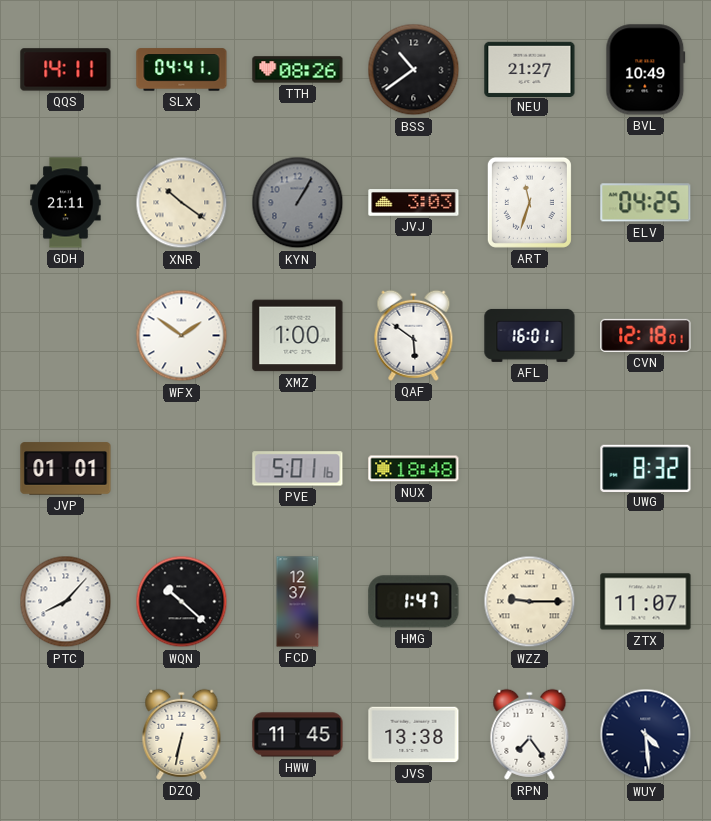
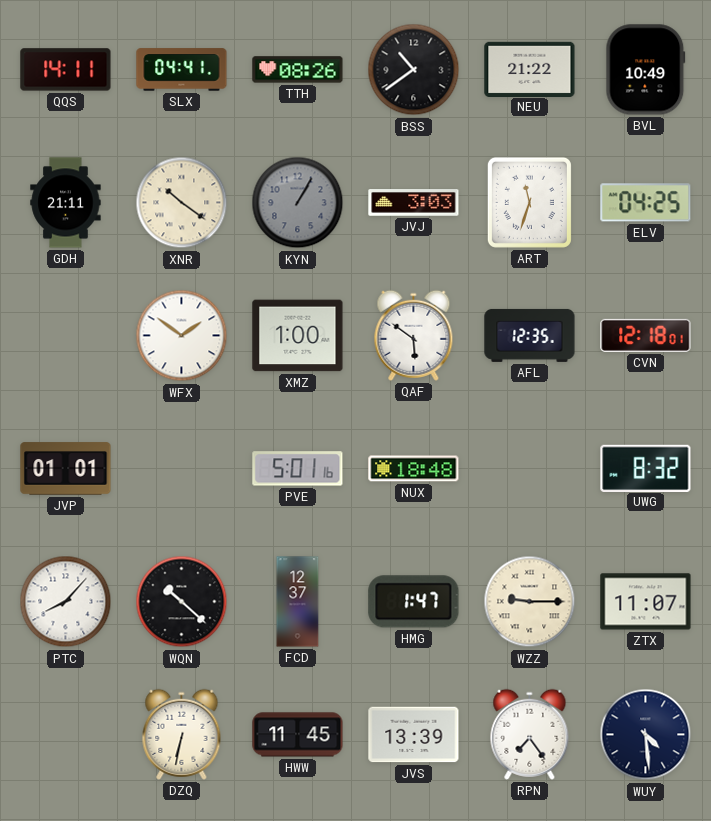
NEU: 21:27 -> 21:22 (530, 69)
AFL: 16:01 -> 12:35 (530, 335)
JVS: 13:38 -> 13:39 (414, 735)
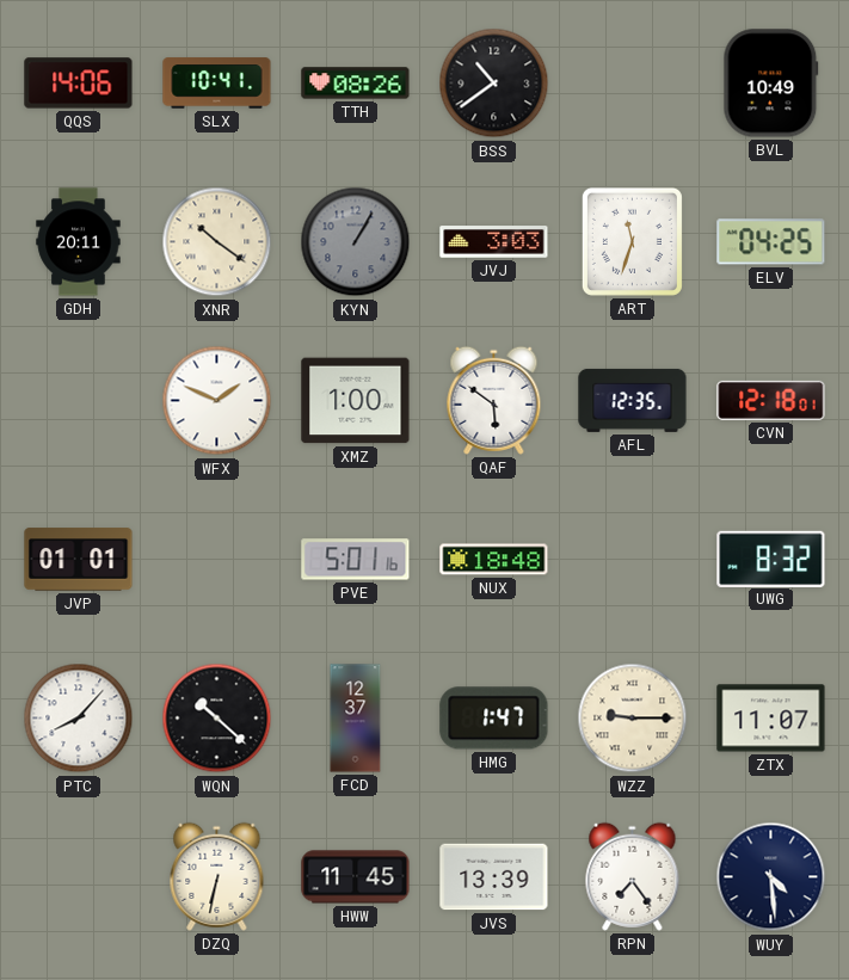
QQS: 14:11 -> 14:06 (79, 84)
SLX: 04:41 -> 10:41 (217, 84)
NEU: 21:22 -> none (530, 69)
GDH: 21:11 -> 20:11 (79, 242)
WFX: 1:51 -> 1:49 (217, 401)
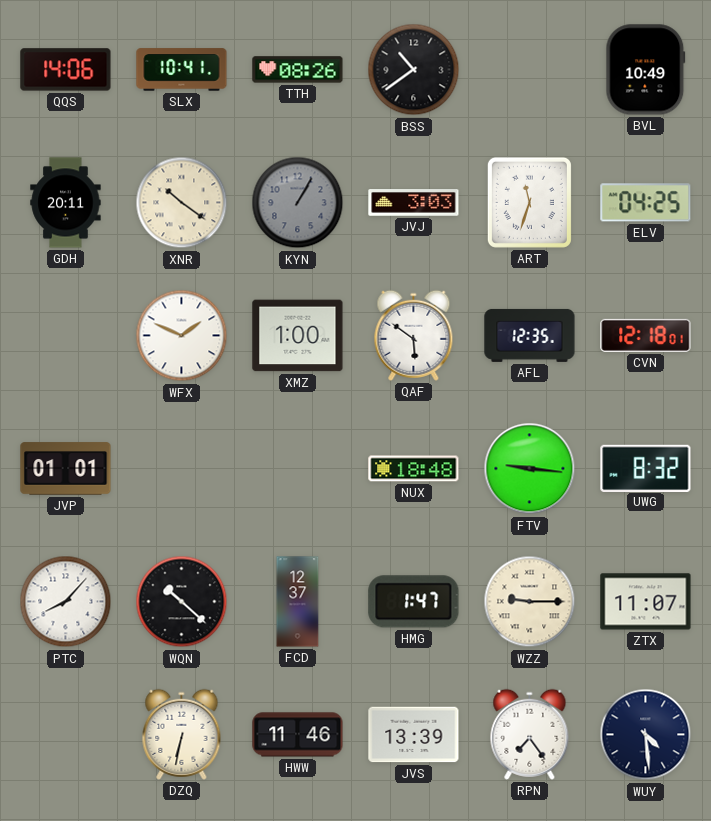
PVE: 5:01 -> none (356, 560)
FTV: none -> 9:16 (530, 469)
HWW: 11:45 -> 11:46 (298, 735)
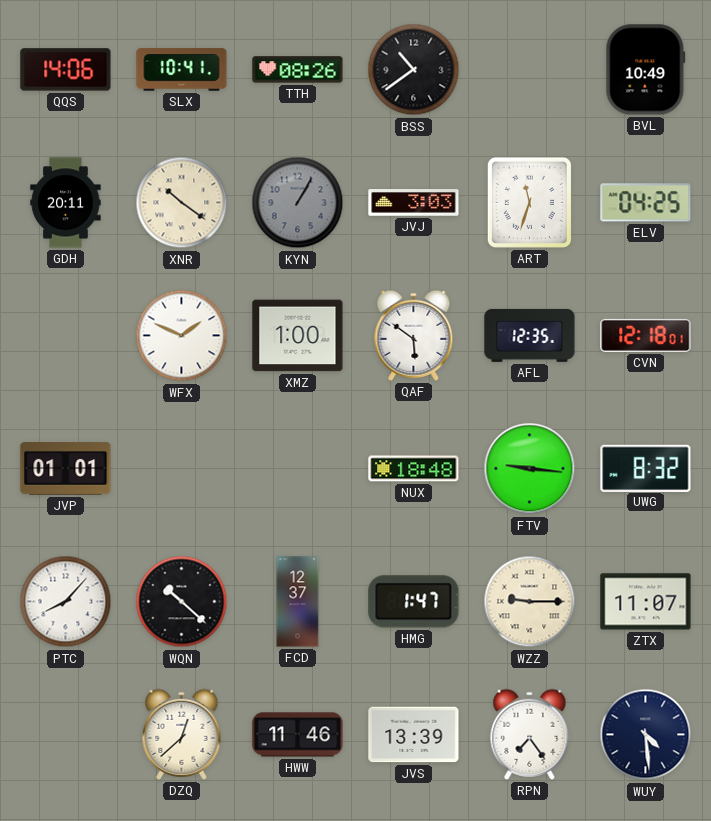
DZQ: 6:32 -> 12:38 (182, 734)
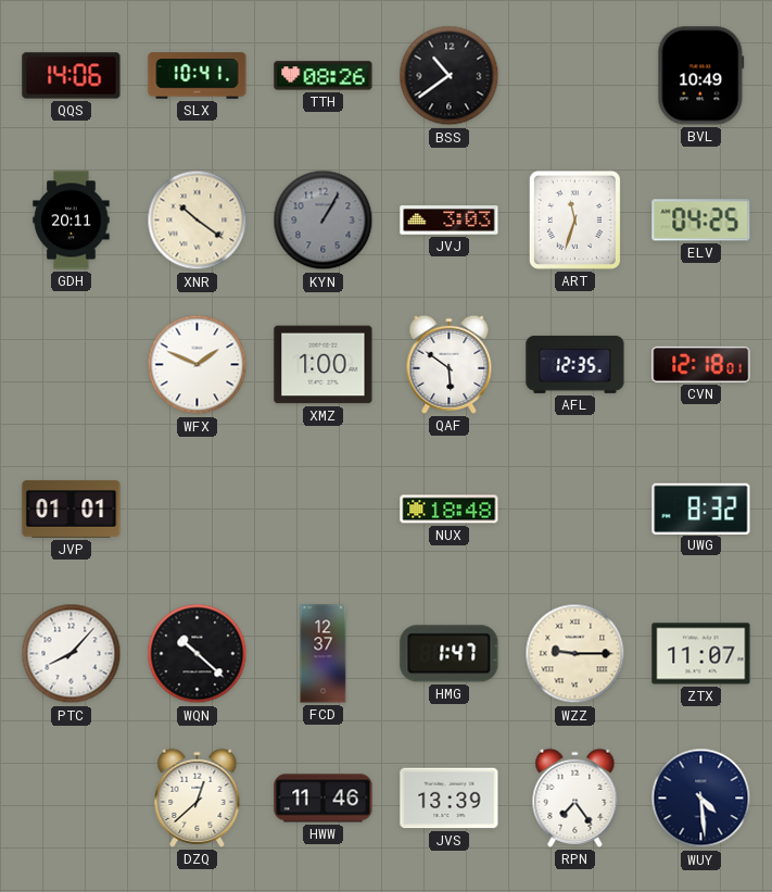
FTV: 9:16 -> none (530, 469)
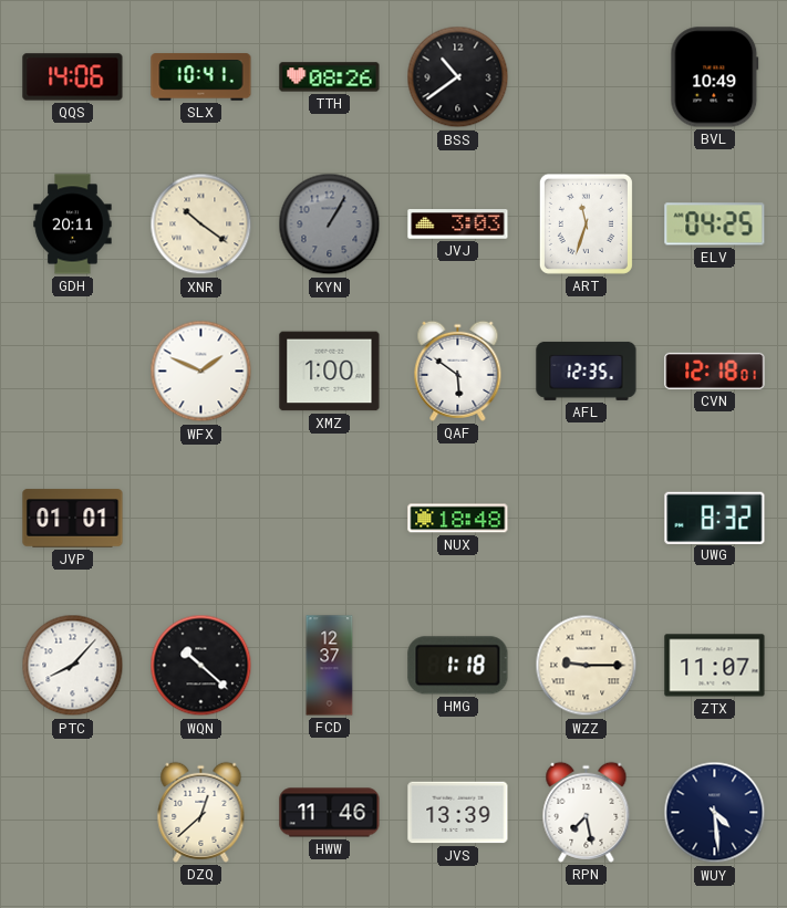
HMG: 1:47 -> 1:18 (458, 666)
RPN: 7:24 -> 7:28 (587, 812)
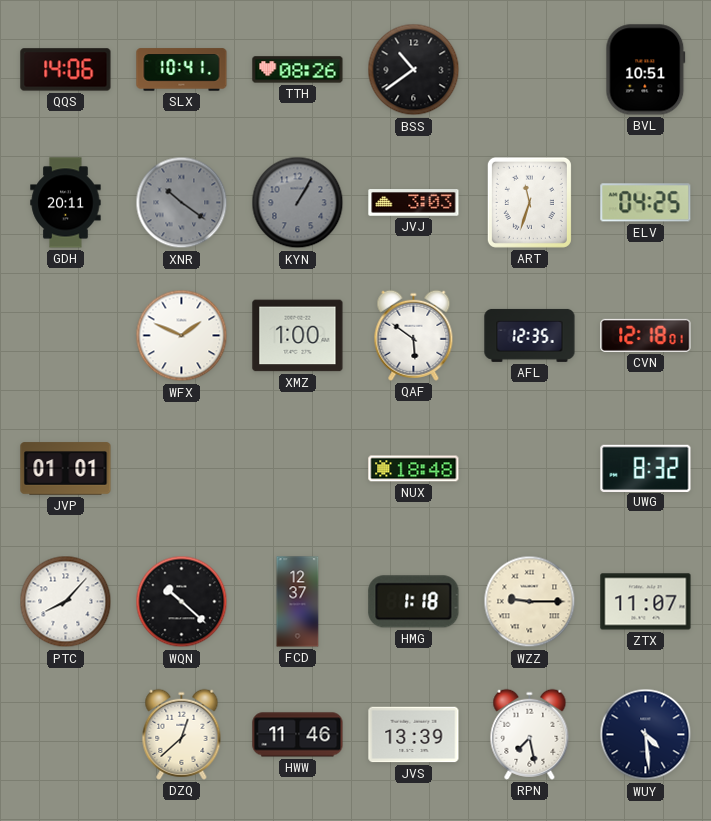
BVL: 10:49 -> 10:51 (646, 70)
XNR dial: cream -> grey (182, 203)
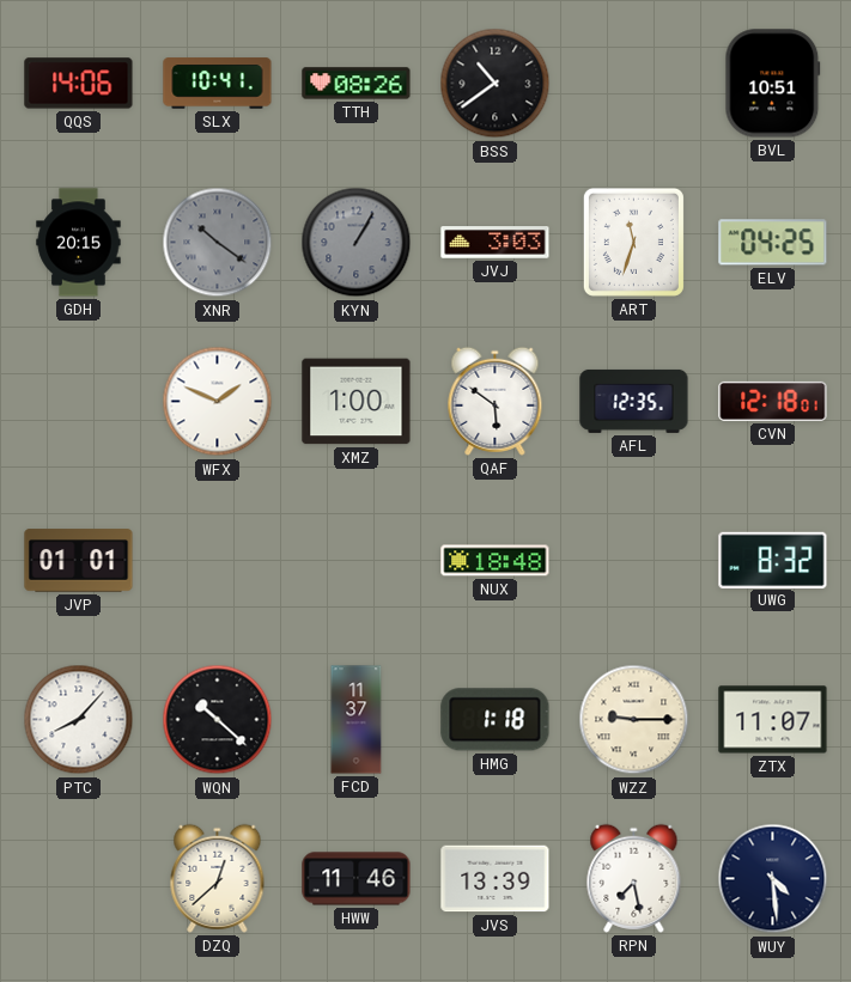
GDH: 20:11 -> 20:15 (79, 243)
FCD: 12:37 -> 11:37 (357, 720)
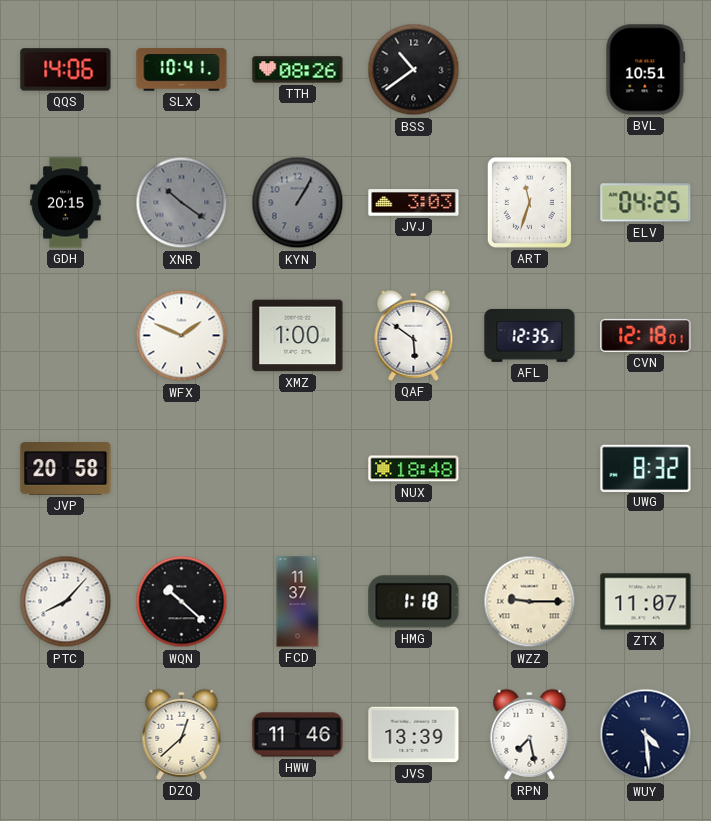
JVP: 01:01 -> 20:58 (66, 469)
